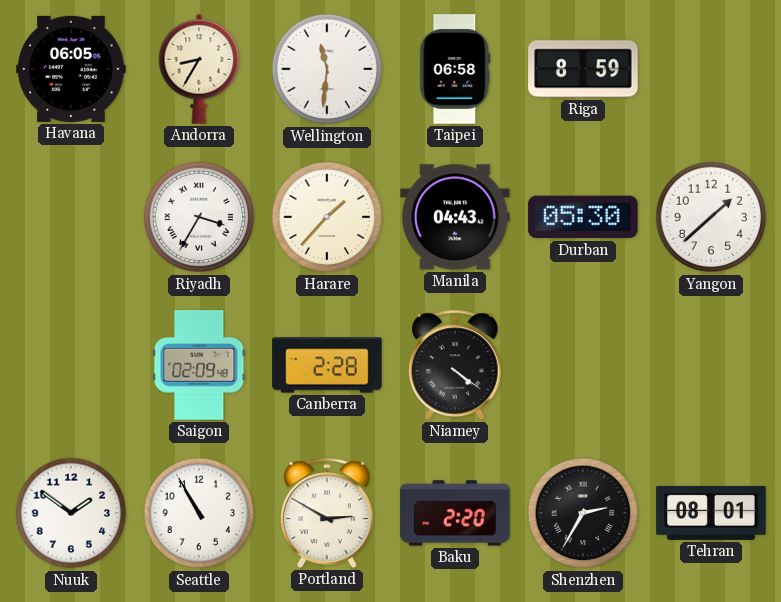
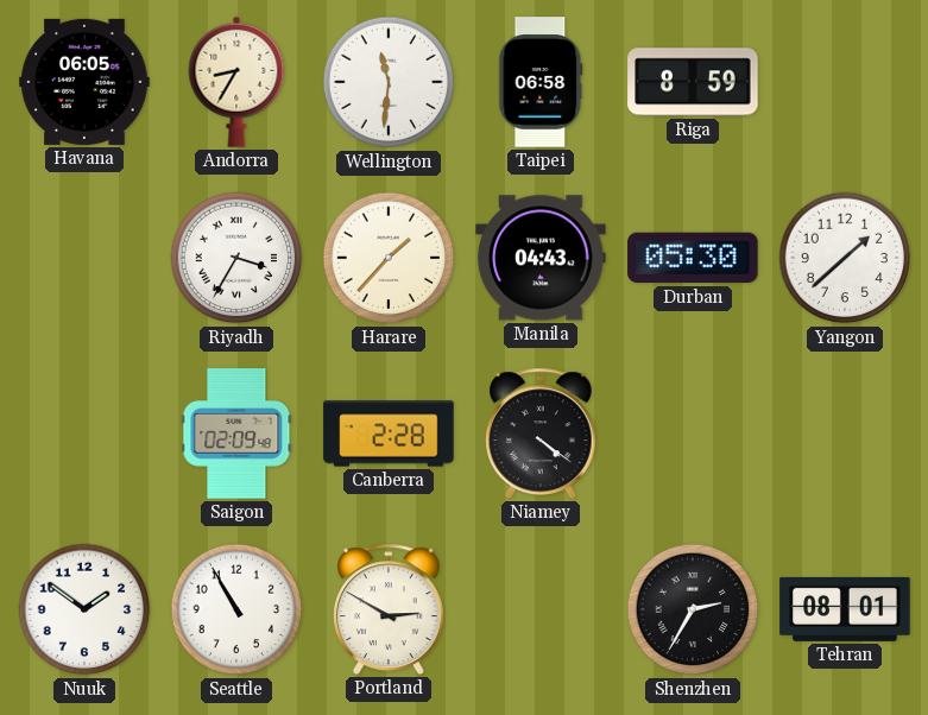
Baku: 2:20 -> none (455, 513)
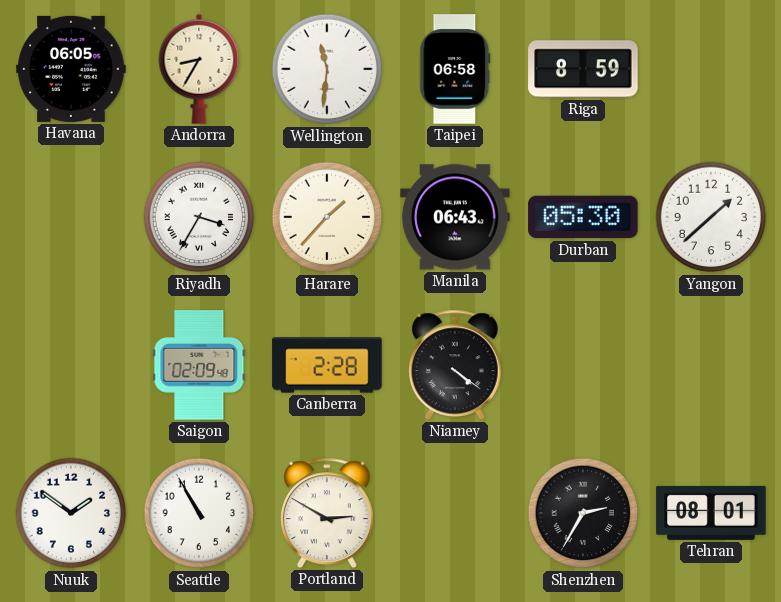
Manila: 04:43 -> 06:43 (455, 217)
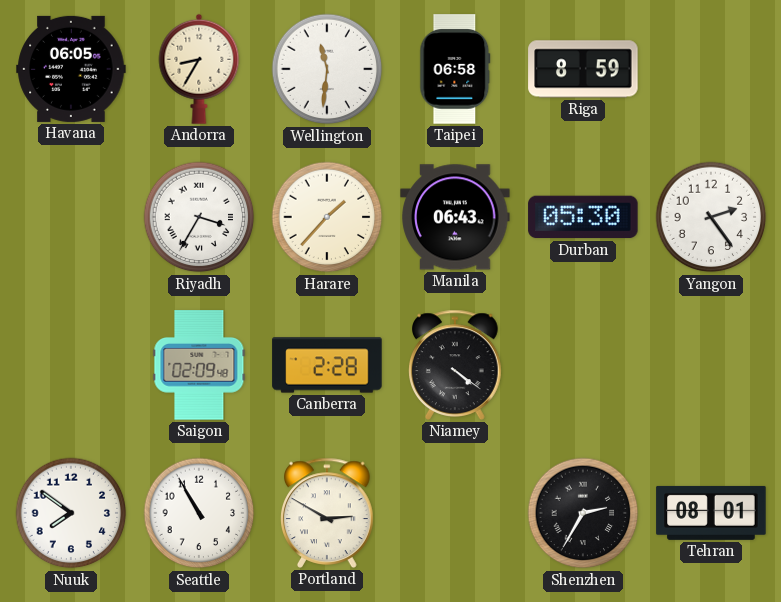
Yangon: 1:38 -> 2:24 (711, 217)
Nuuk: 1:51 -> 7:51 (71, 513)
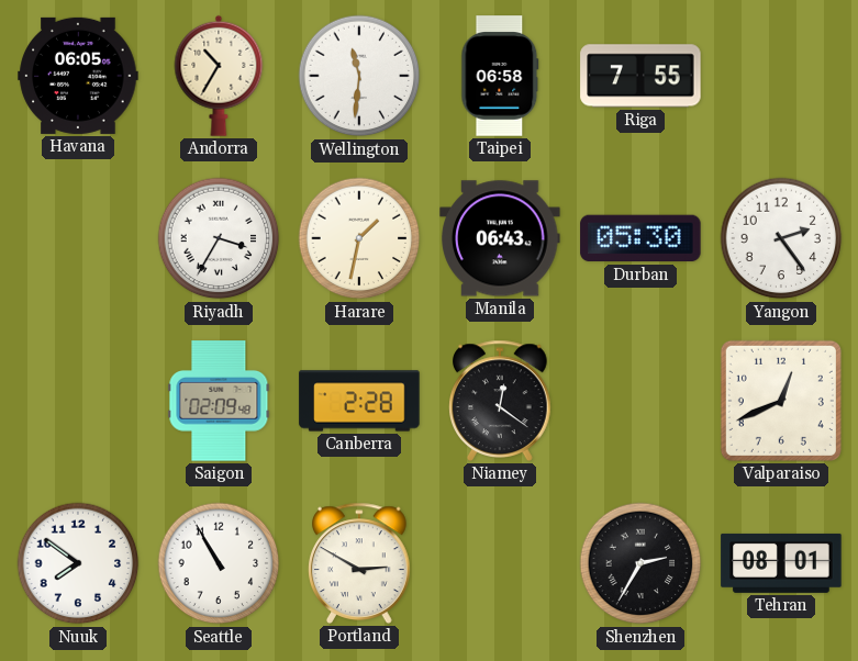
Andorra: 8:35 -> 10:35 (219, 76)
Riga: 8:59 -> 7:55 (640, 76)
Harare: 1:37 -> 1:32 (359, 238)
Niamey: 4:21 -> 12:21 (501, 401)
Valparaiso: none -> 12:41 (781, 401)
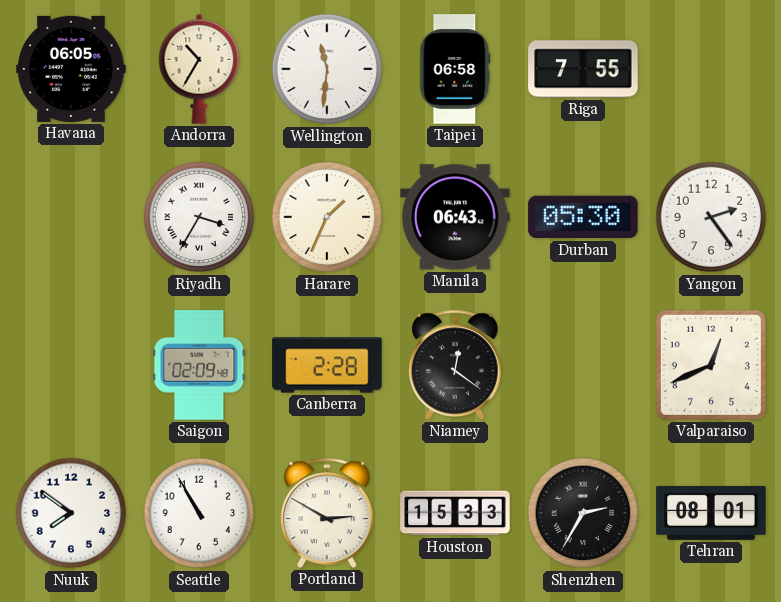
Harare: 1:32 -> 1:34 (327, 217)
Houston: none -> 15:33 (455, 513)
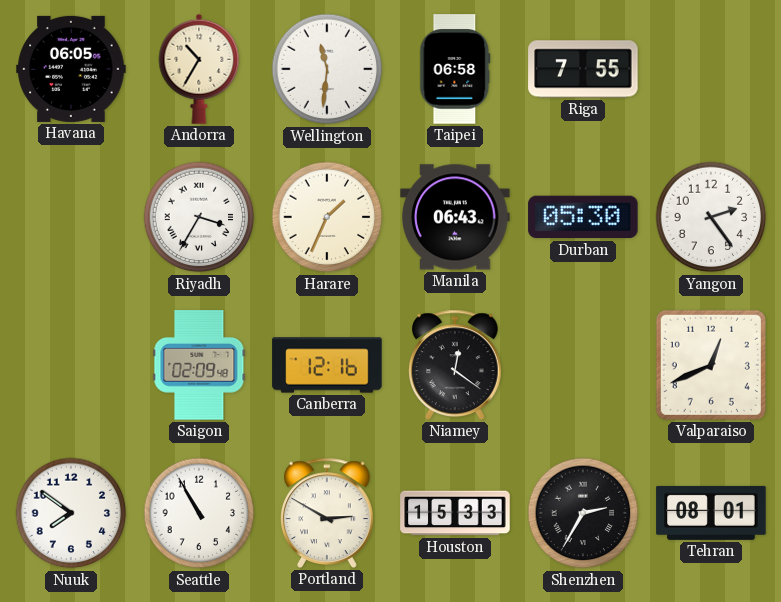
Canberra: 2:28 -> 12:16 (327, 365)
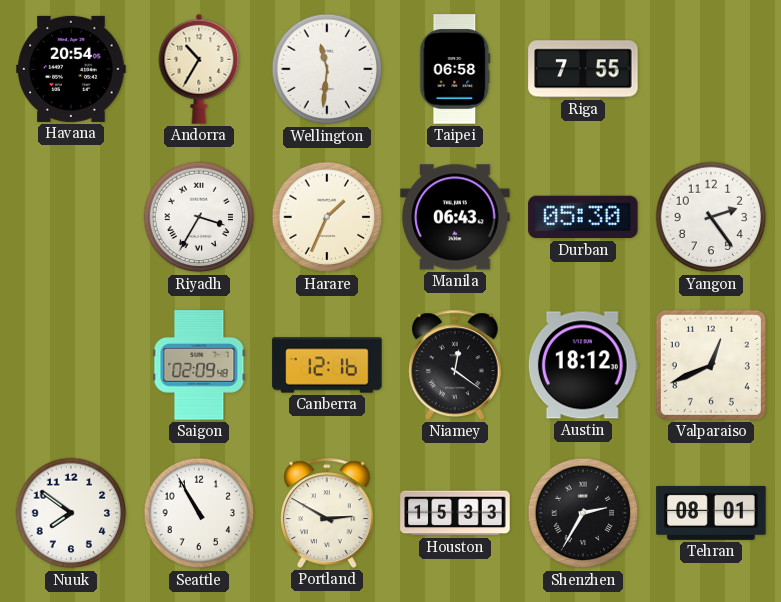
Havana: 06:05 -> 20:54 (71, 69)
Austin: none -> 18:12 (583, 365)
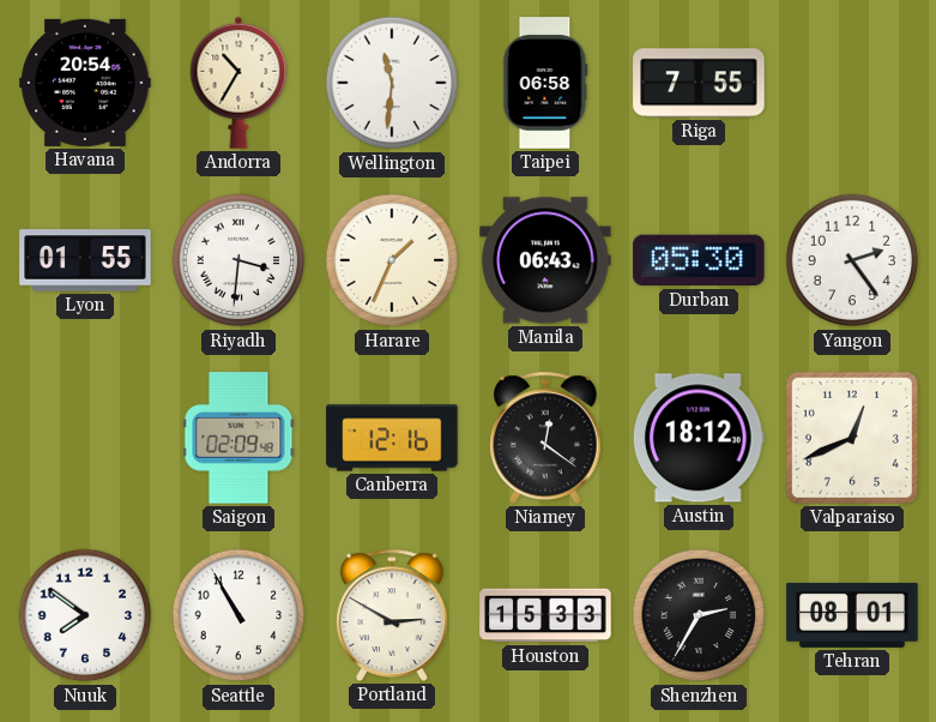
Lyon: none -> 01:55 (85, 260)
Riyadh: 3:35 -> 3:31 (238, 260)
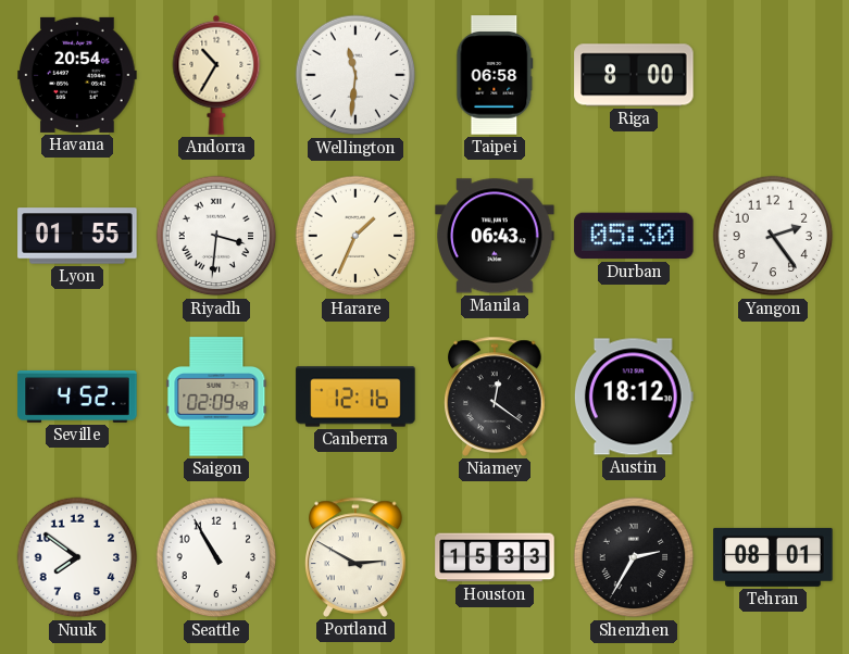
Riga: 7:55 -> 8:00 (634, 75)
Seville: none -> 4:52 (77, 397)
Valparaiso: 12:41 -> none (852, 438)
